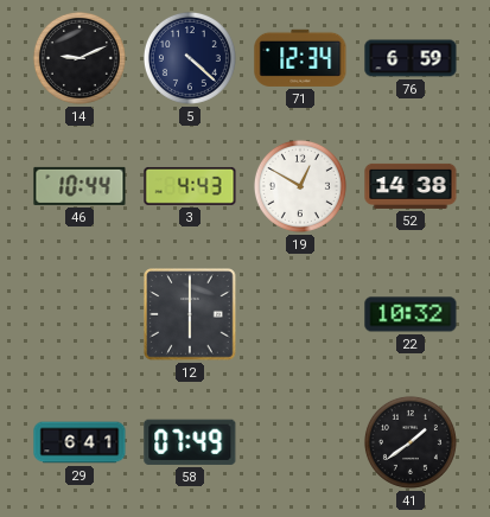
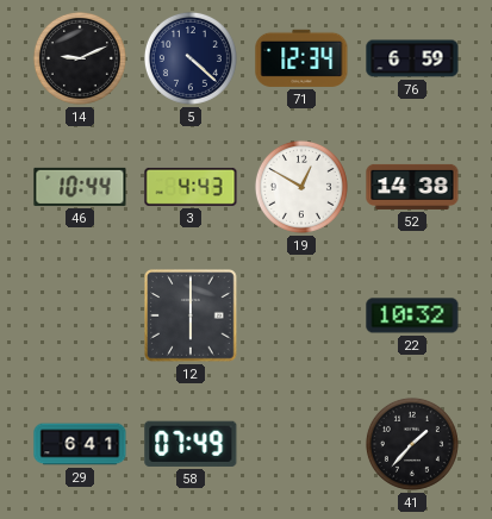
41: 1:39 -> 1:37 (412, 444)
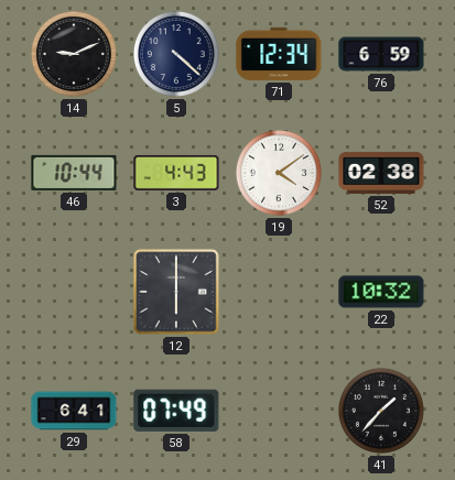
19: 12:50 -> 4:09 (279, 173)
52: 14:38 -> 02:38 (381, 173)
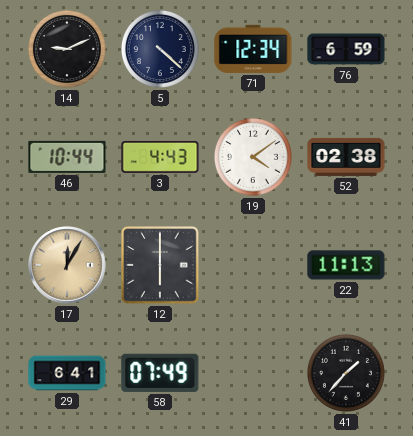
17: none -> 12:05 (67, 265)
22: 10:32 -> 11:13 (346, 265)
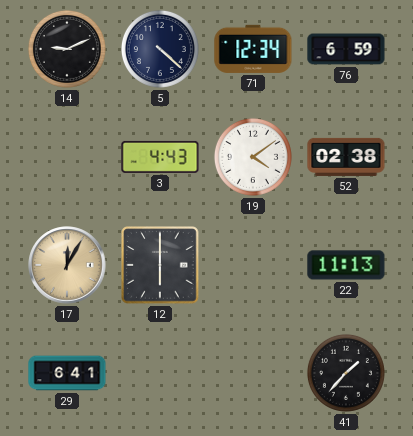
46: 10:44 -> none (67, 157)
58: 07:49 -> none (160, 373)
